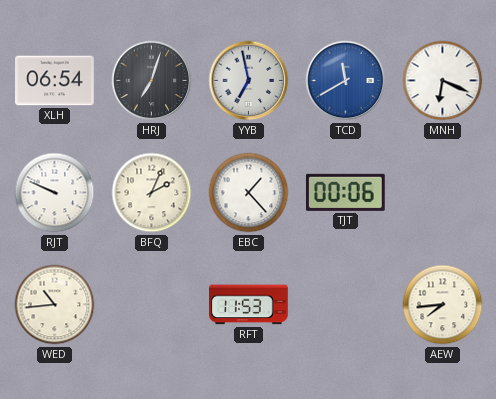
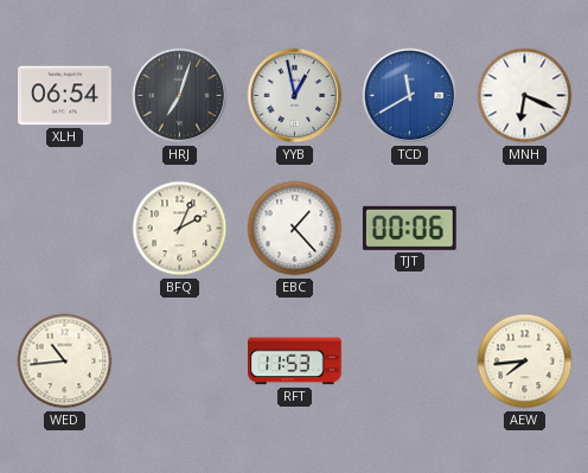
YYB: 6:58 -> 12:58 (295, 96)
RJT: 9:49 -> none (55, 193)
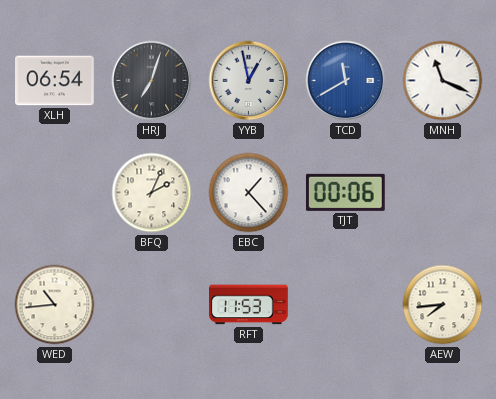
MNH: 6:19 -> 11:19 (443, 81)
